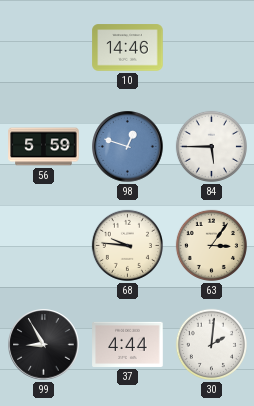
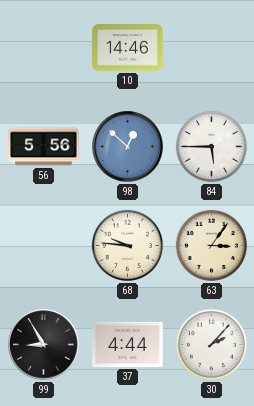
56: 5:59 -> 5:56 (44, 147)
98: 12:48 -> 12:52 (128, 147)
30: 2:01 -> 2:07 (211, 344)
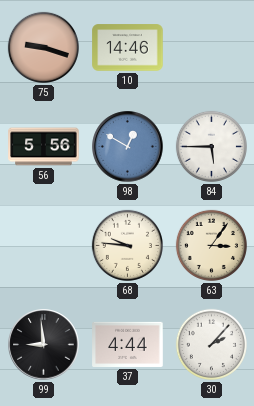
75: none -> 9:18 (43, 47)
98: 12:52 -> 12:50 (128, 147)
99: 8:55 -> 8:59 (44, 345)
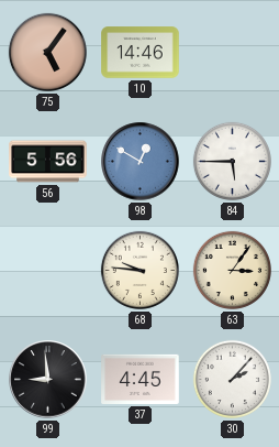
75: 9:18 -> 5:06 (47, 52)
37: 4:44 -> 4:45 (141, 379)
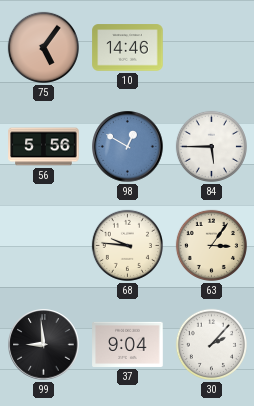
37: 4:45 -> 9:04 (128, 344)
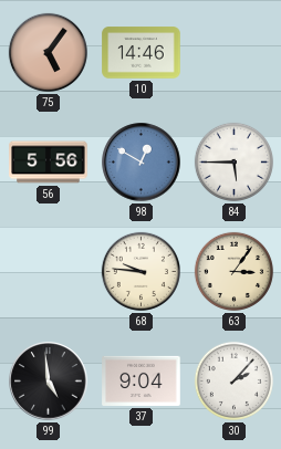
99: 8:59 -> 4:59 (49, 382)
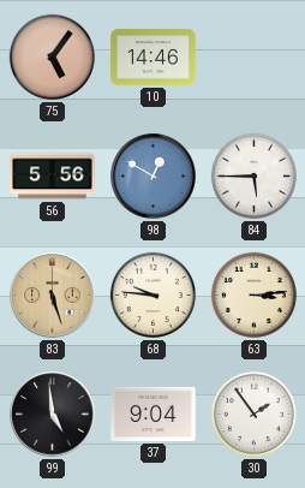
83: none -> 5:27 (53, 296)
63: 3:06 -> 3:14 (253, 294)
30: 2:07 -> 1:54 (253, 413)
